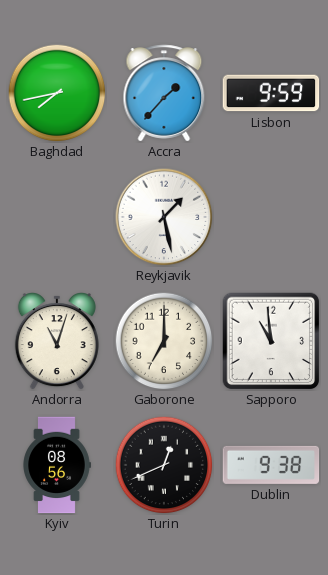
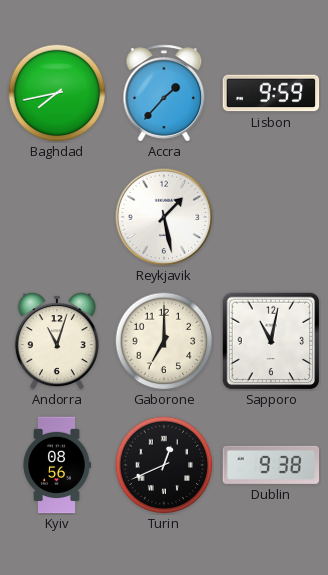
Sapporo: 10:59 -> 11:02 (271, 341)
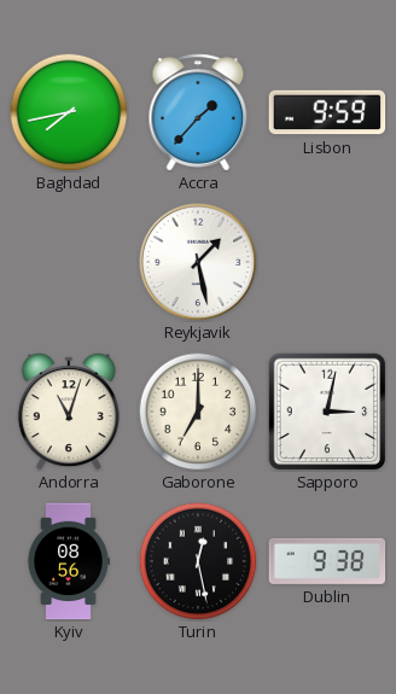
Sapporo: 11:02 -> 3:02 (327, 412)
Turin: 12:41 -> 12:28 (198, 561)
